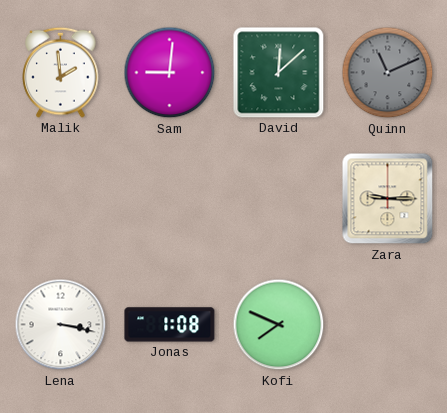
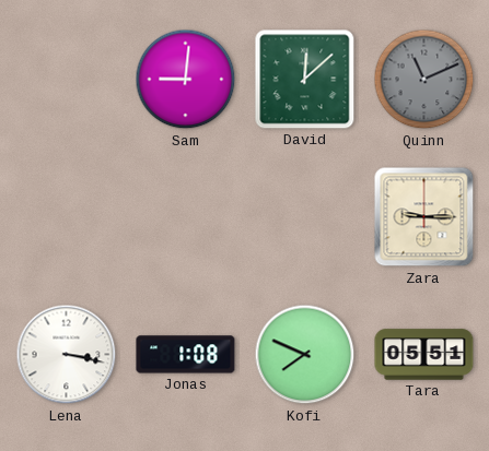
Malik: 1:59 -> none (61, 72)
Tara: none -> 05:51 (424, 355)
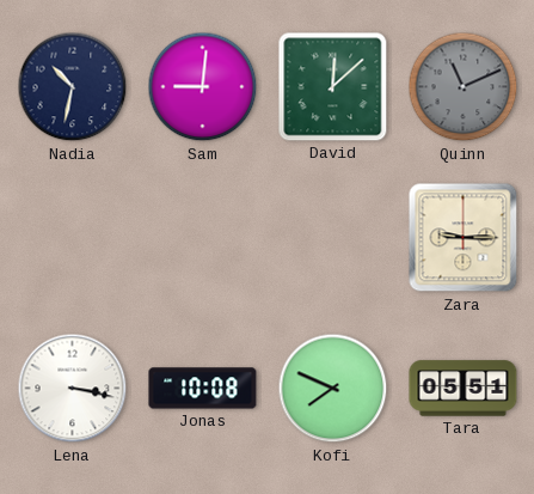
Nadia: none -> 10:32 (73, 87)
Jonas: 1:08 -> 10:08 (203, 389)
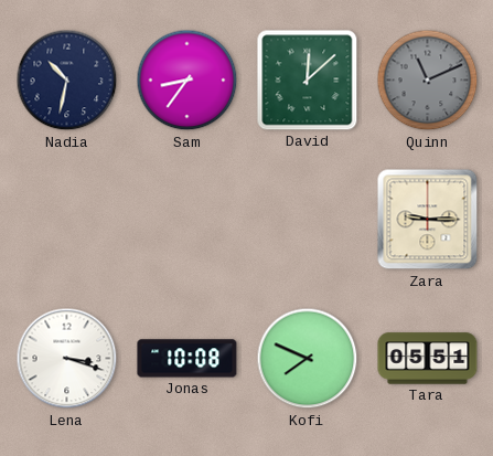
Sam: 9:01 -> 8:36 (187, 81)
Lena: 3:17 -> 3:18 (67, 359)
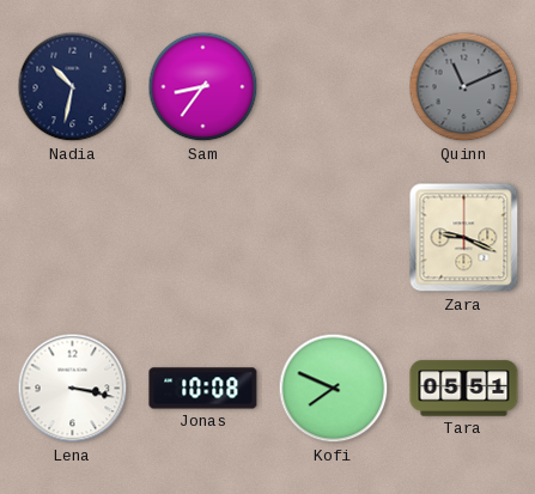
David: 12:08 -> none (308, 81)
Zara: 9:15 -> 9:19 (464, 238)
Lena: 3:18 -> 3:17 (73, 389)
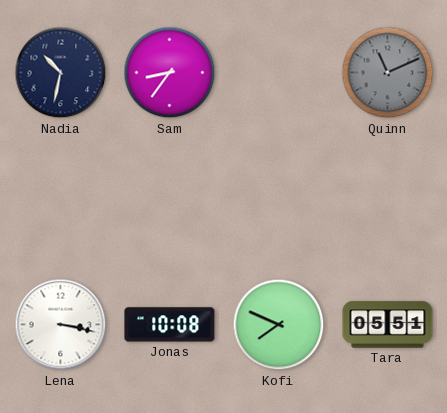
Zara: 9:19 -> none (464, 238)
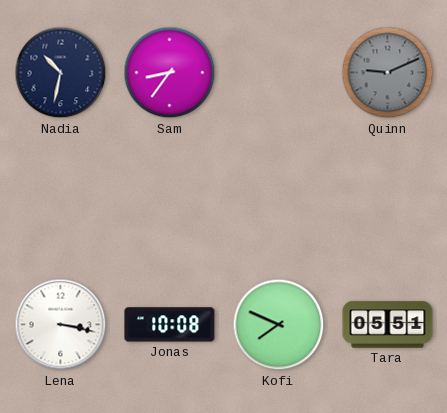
Quinn: 11:11 -> 9:11 (388, 73)
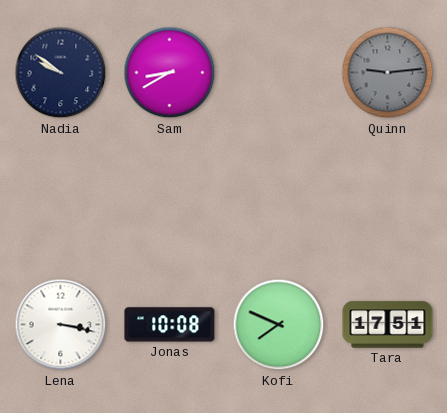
Nadia: 10:32 -> 9:51 (61, 73)
Sam: 8:36 -> 8:40 (170, 73)
Quinn: 9:11 -> 9:14 (388, 73)
Tara: 05:51 -> 17:51 (388, 325)
